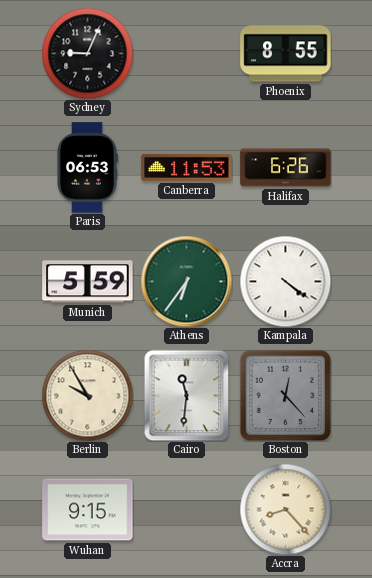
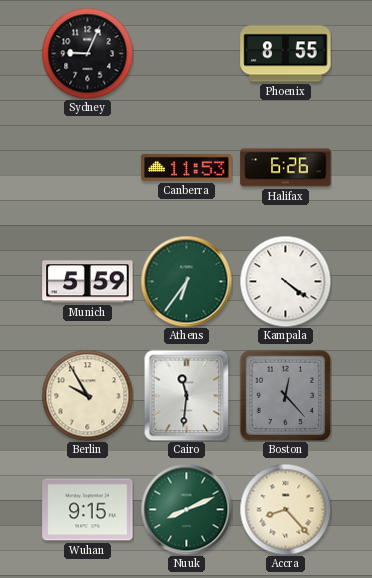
Paris: 06:53 -> none (87, 168)
Nuuk: none -> 8:11 (186, 509)
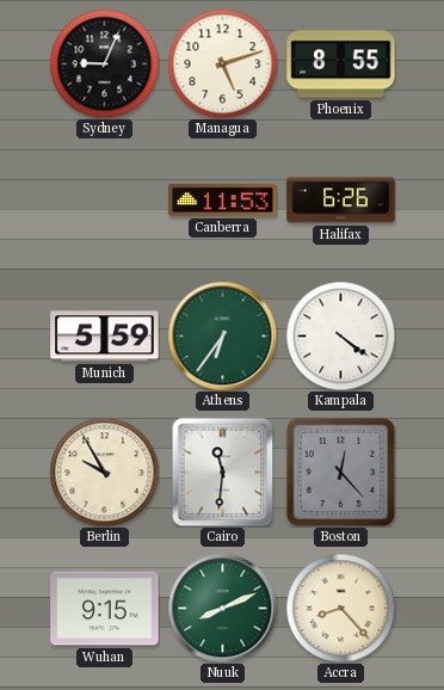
Managua: none -> 5:12 (222, 63)
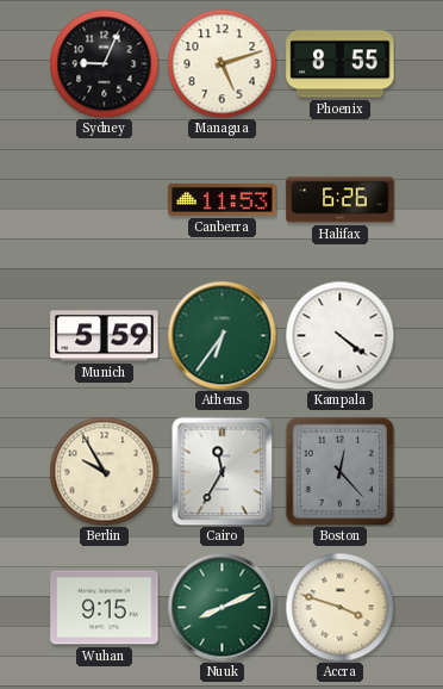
Cairo: 11:31 -> 11:35 (223, 471)
Accra: 8:23 -> 3:48 (339, 607)
